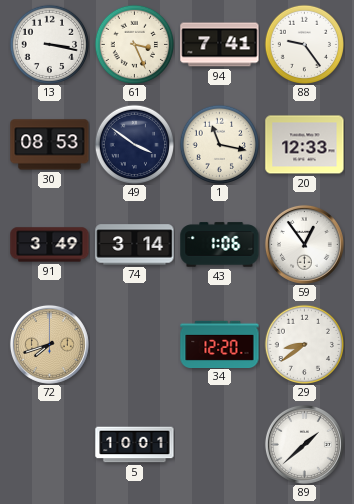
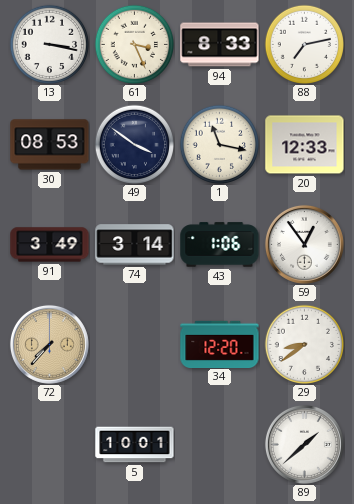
94: 7:41 -> 8:33 (220, 45)
88: 9:24 -> 7:13 (304, 44)
72: 7:42 -> 7:37 (49, 344)
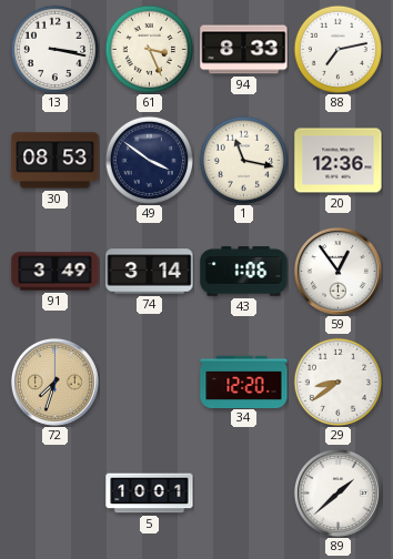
20: 12:33 -> 12:36 (339, 161)
72: 7:37 -> 7:33 (54, 382)
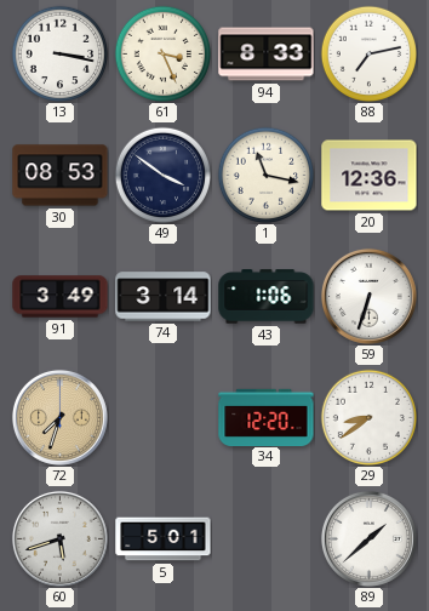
59: 12:54 -> 6:33 (368, 296)
60: none -> 5:42 (59, 538)
5: 10:01 -> 5:01 (164, 539)
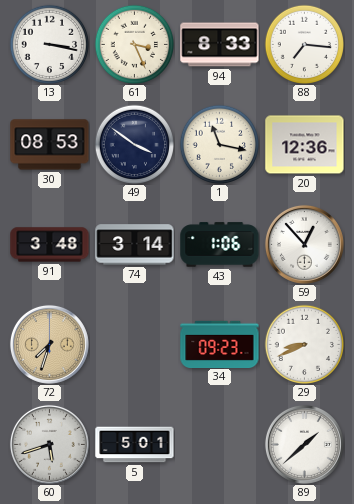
88: 7:13 -> 7:16 (304, 44)
91: 3:49 -> 3:48 (50, 245)
59: 6:33 -> 12:53 (304, 244)
34: 12:20 -> 09:23 (220, 344)
29: 8:39 -> 8:41 (304, 344)
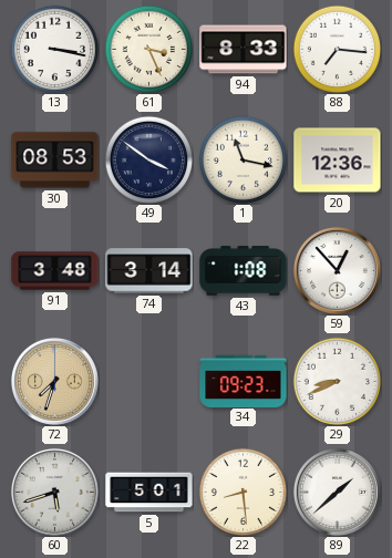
43: 1:06 -> 1:08 (244, 271)
22: none -> 8:29 (243, 492)
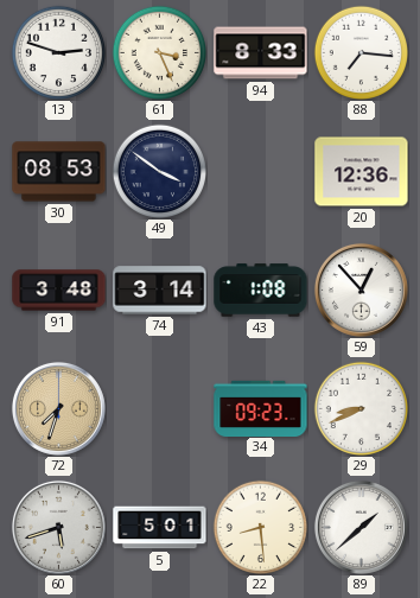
13: 3:17 -> 2:48 (58, 52)
1: 11:17 -> none (243, 159)
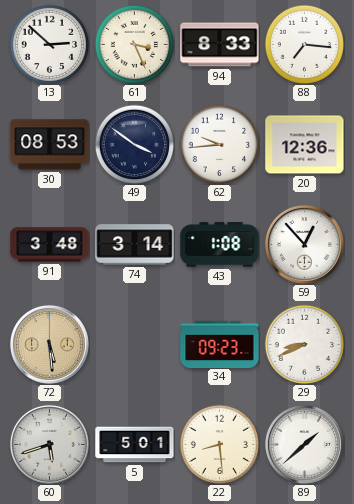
13: 2:48 -> 2:52 (49, 44)
62: none -> 9:44 (219, 144)
72: 7:33 -> 5:29 (49, 344)
